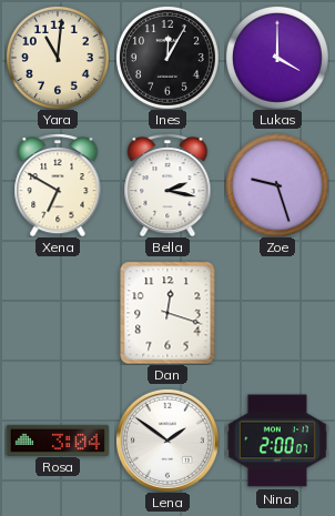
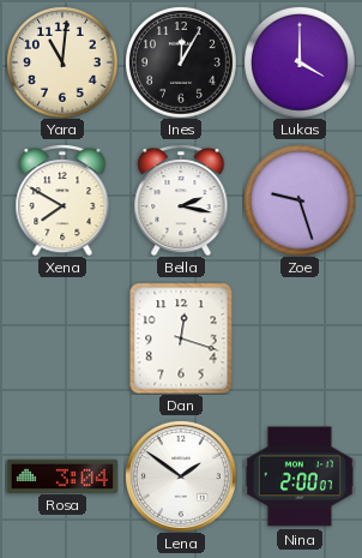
Xena: 6:50 -> 7:50 (62, 200)
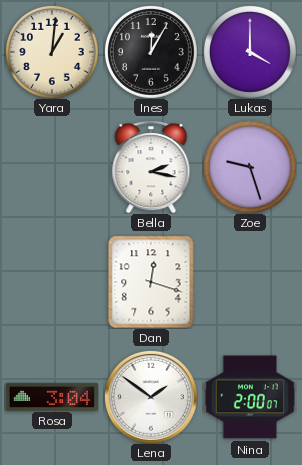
Yara: 11:01 -> 1:01 (52, 52)
Xena: 7:50 -> none (62, 200)
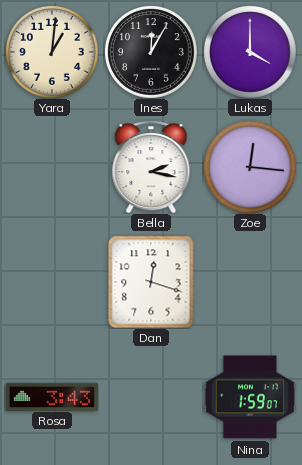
Zoe: 9:27 -> 12:16 (250, 167)
Rosa: 3:04 -> 3:43 (52, 396)
Lena: 1:51 -> none (151, 397)
Nina: 2:00 -> 1:59 (250, 397)
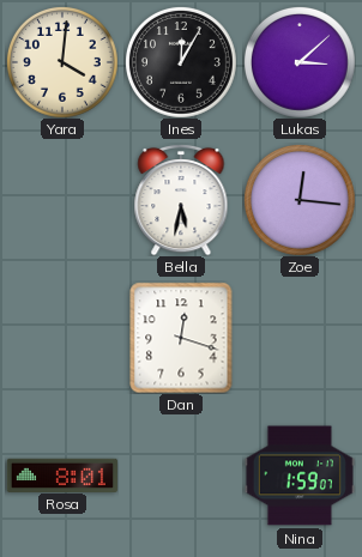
Yara: 1:01 -> 4:01 (62, 62)
Lukas: 4:00 -> 3:08 (300, 62)
Bella: 2:17 -> 5:32 (181, 200)
Rosa: 3:43 -> 8:01 (62, 474)
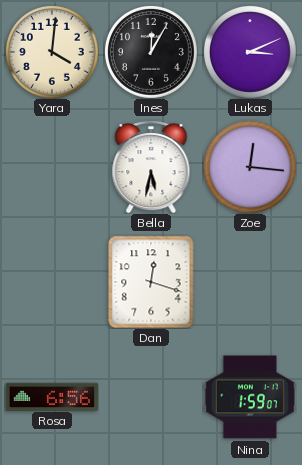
Lukas: 3:08 -> 3:11 (250, 52)
Rosa: 8:01 -> 6:56 (52, 396)
